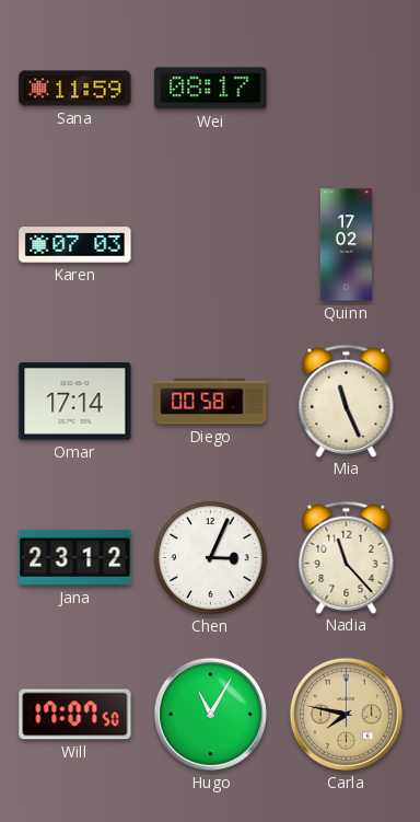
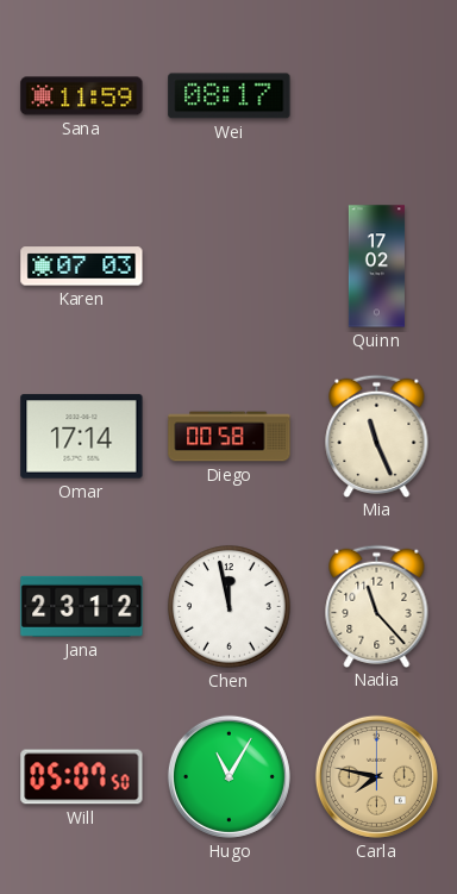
Chen: 3:04 -> 11:58 (230, 607)
Will: 17:07 -> 05:07 (82, 777)
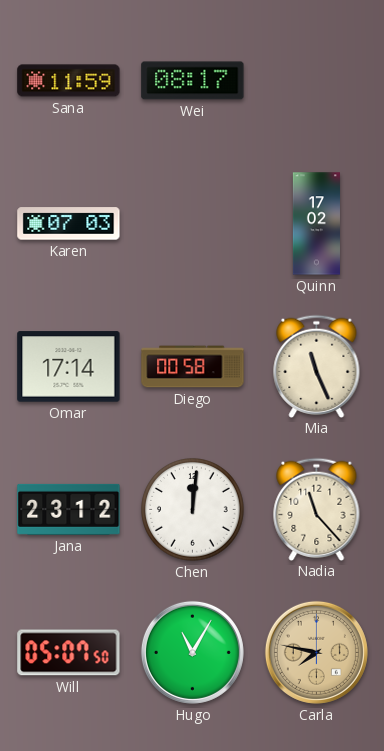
Chen: 11:58 -> 12:01 (193, 510)
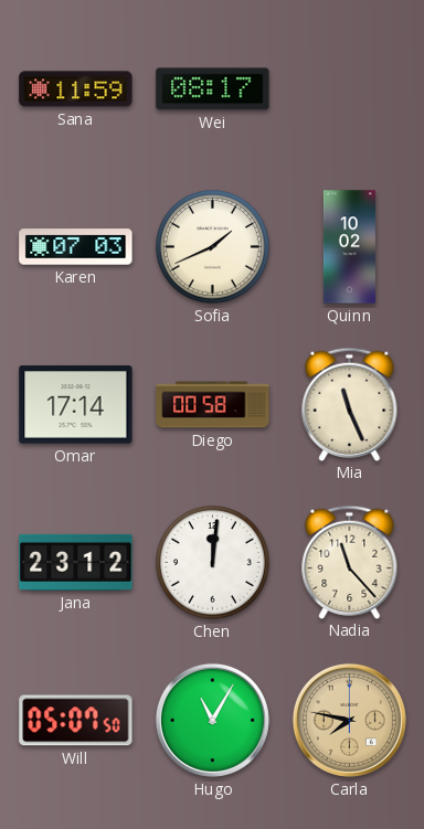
Sofia: none -> 1:41 (213, 247)
Quinn: 17:02 -> 10:02 (349, 247)
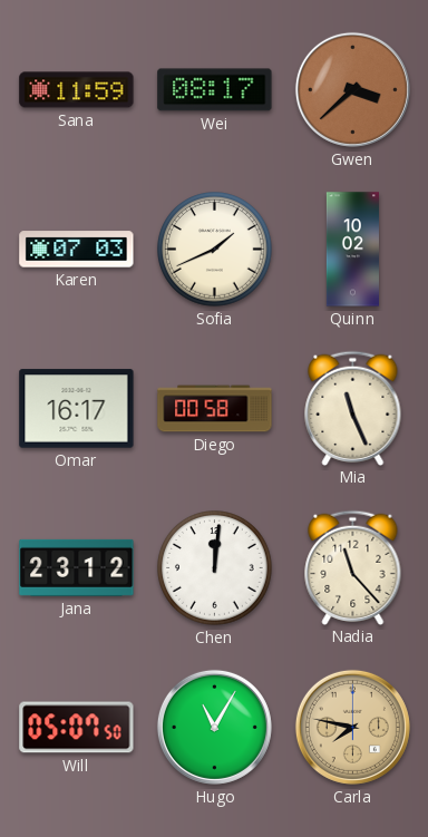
Gwen: none -> 3:38 (352, 89)
Omar: 17:14 -> 16:17 (77, 409)
